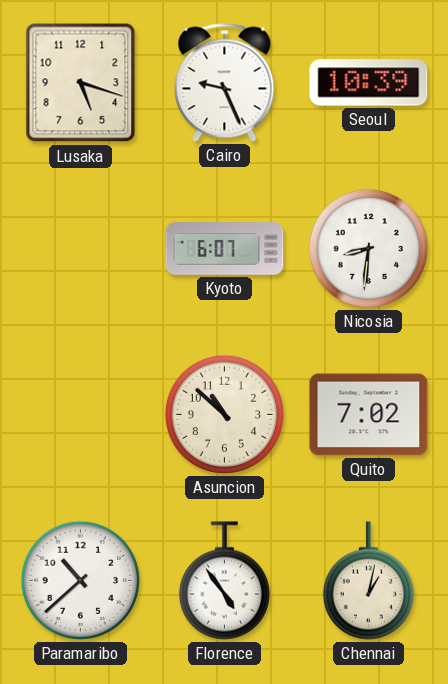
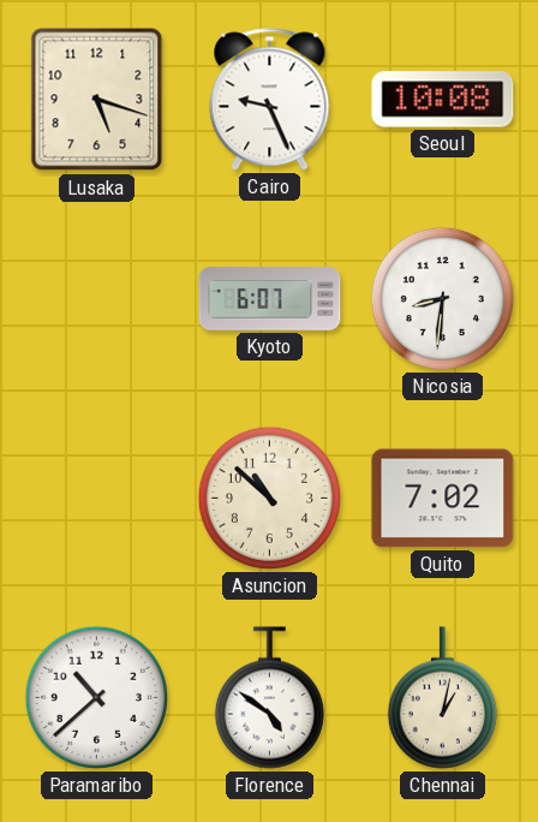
Seoul: 10:39 -> 10:08 (443, 100)
Florence: 4:54 -> 4:51 (269, 698)
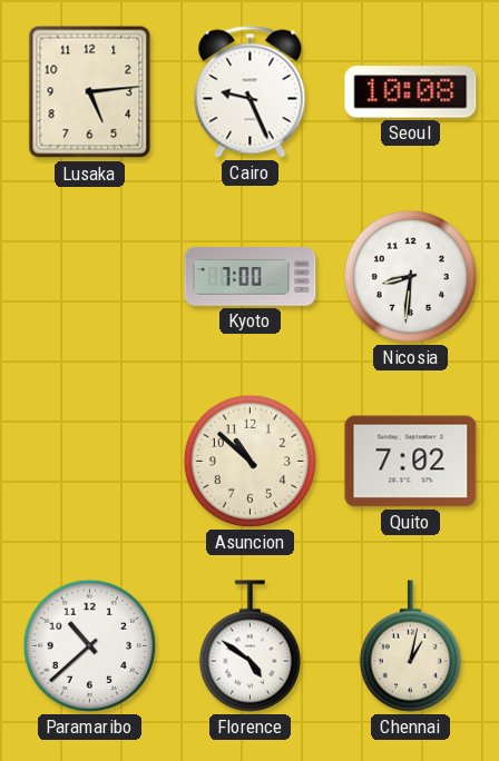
Lusaka: 5:18 -> 5:14 (90, 92)
Kyoto: 6:07 -> 7:00 (251, 277)
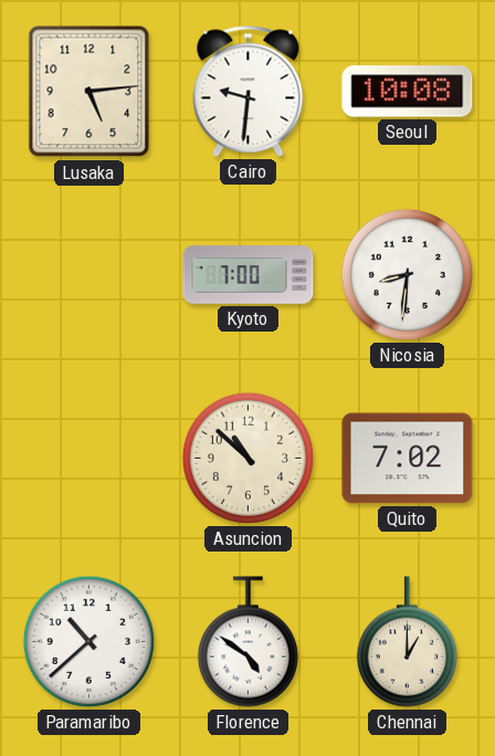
Cairo: 9:26 -> 9:31 (249, 92)
Chennai: 1:02 -> 1:00 (407, 642)
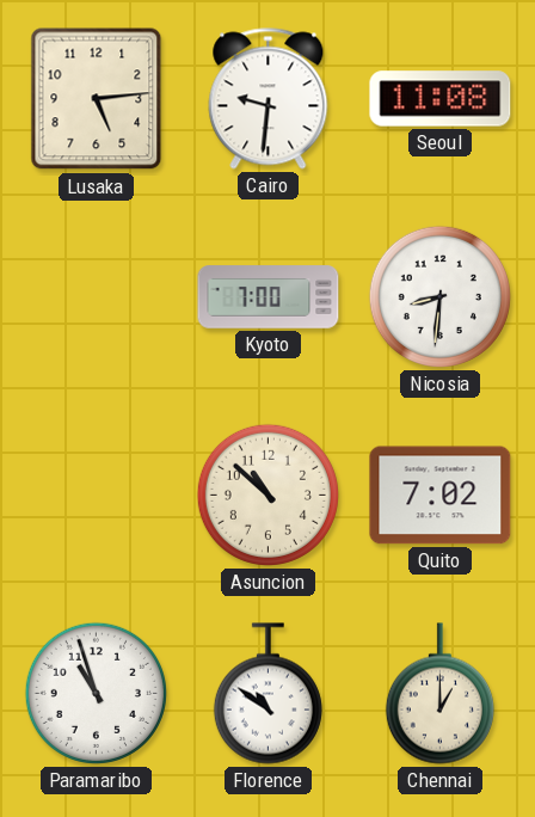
Seoul: 10:08 -> 11:08 (441, 99)
Paramaribo: 10:38 -> 10:57 (96, 693)
Florence: 4:51 -> 10:51 (267, 694)
